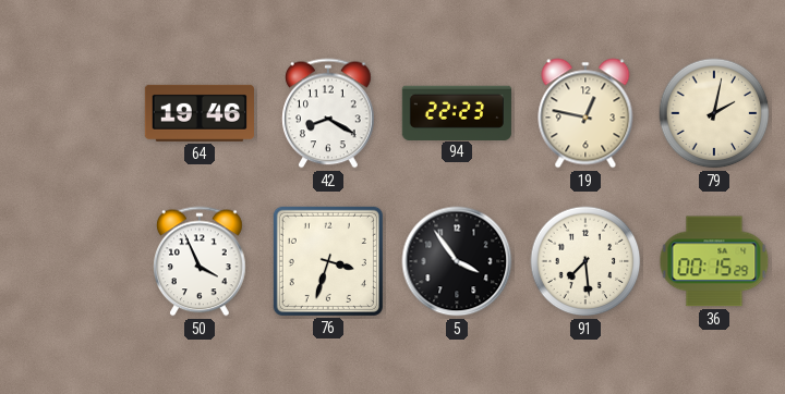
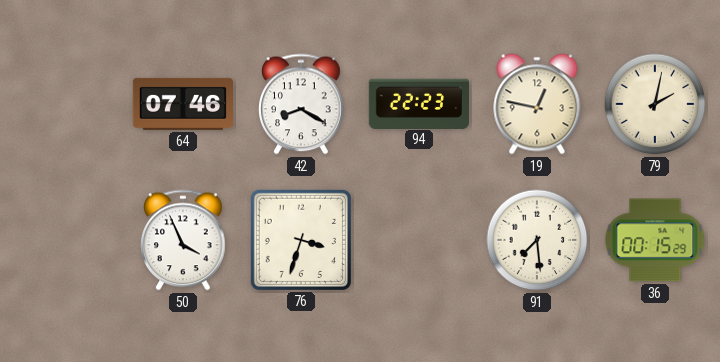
64: 19:46 -> 07:46 (182, 104)
5: 3:54 -> none (457, 261)
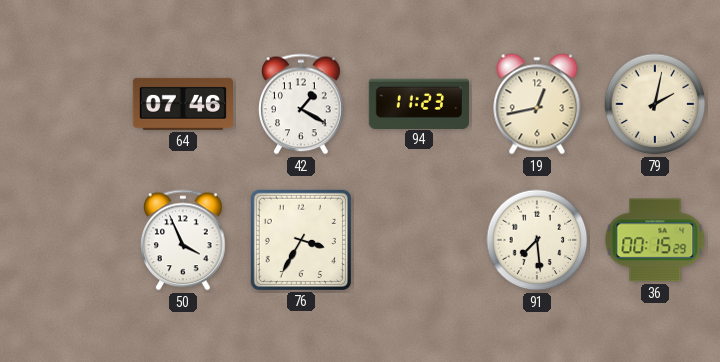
42: 8:20 -> 1:20 (301, 104)
94: 22:23 -> 11:23 (419, 103)
19: 12:47 -> 12:43 (537, 104)
76: 3:33 -> 3:35 (301, 240)
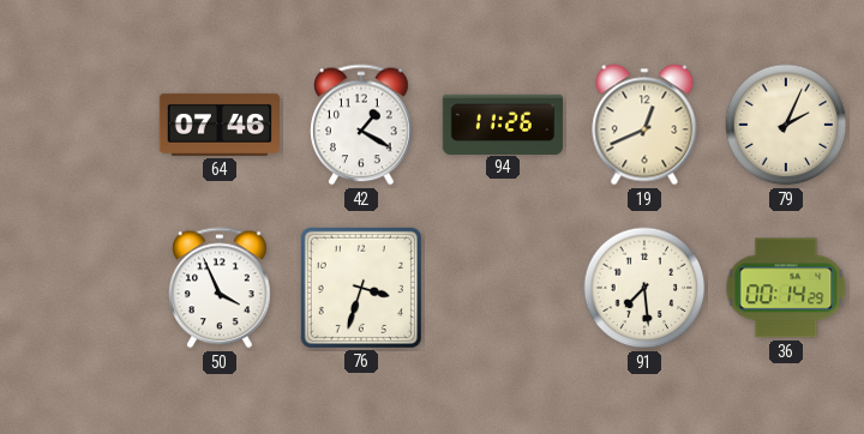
94: 11:23 -> 11:26 (503, 123)
19: 12:43 -> 12:41 (644, 125)
79: 2:02 -> 2:04 (786, 125)
76: 3:35 -> 3:33 (361, 288)
36: 00:15 -> 00:14 (786, 288)
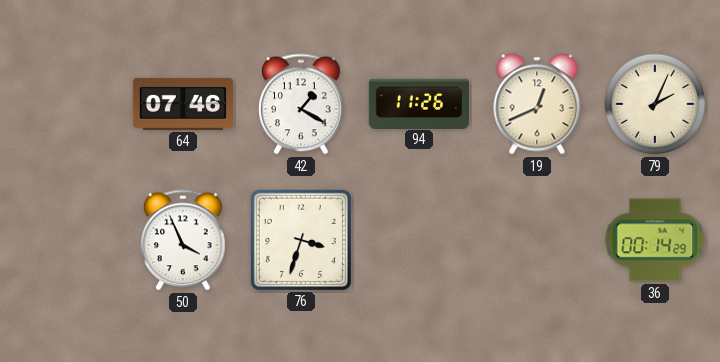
91: 7:29 -> none (644, 288)
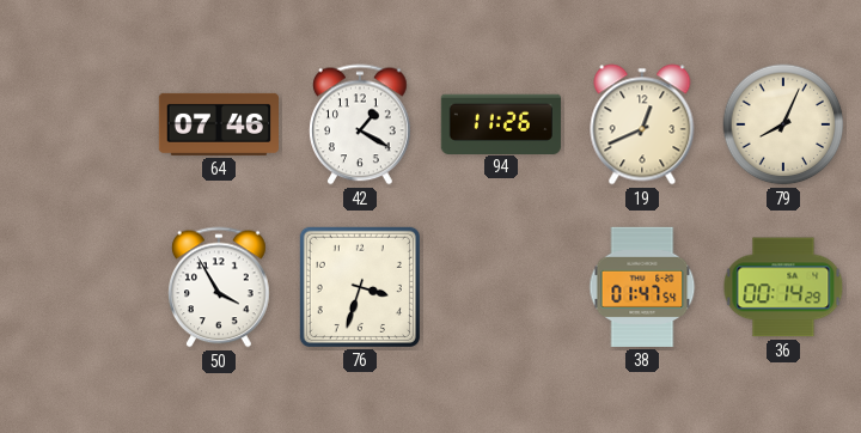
79: 2:04 -> 8:04 (783, 124)
50: 3:56 -> 3:55 (219, 287)
38: none -> 01:47 (642, 287)
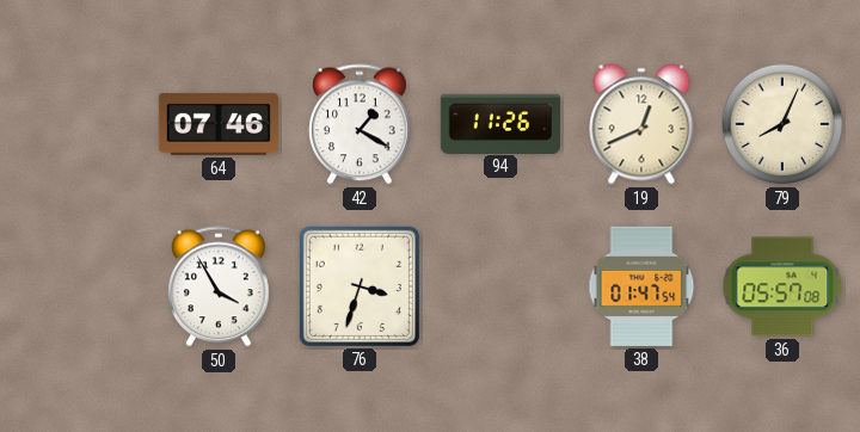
36: 00:14 -> 05:57 (782, 286)
